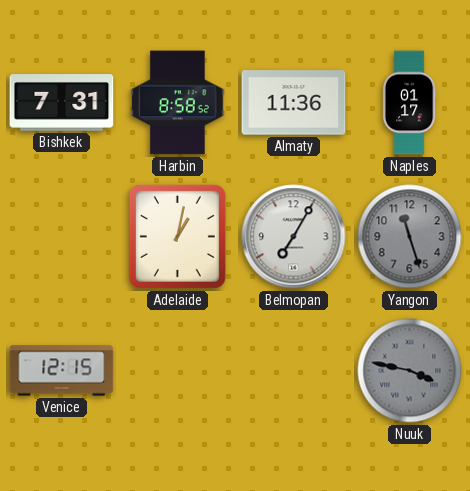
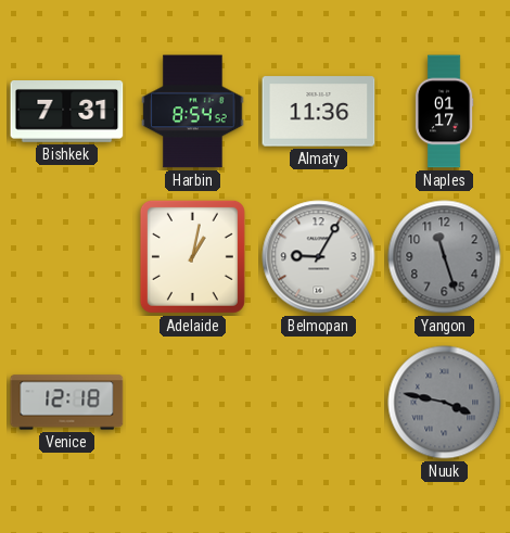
Harbin: 8:58 -> 8:54 (193, 112)
Belmopan: 7:05 -> 9:05 (319, 257)
Venice: 12:15 -> 12:18 (67, 403)
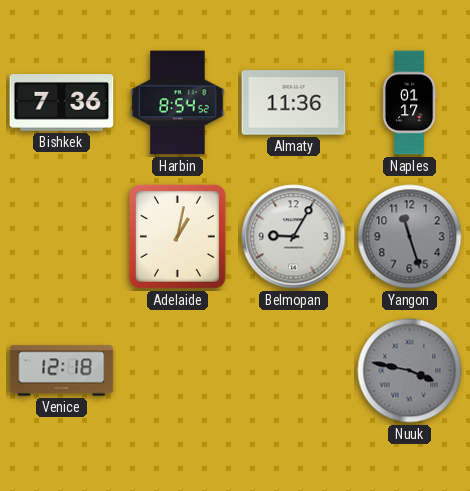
Bishkek: 7:31 -> 7:36 (62, 103)
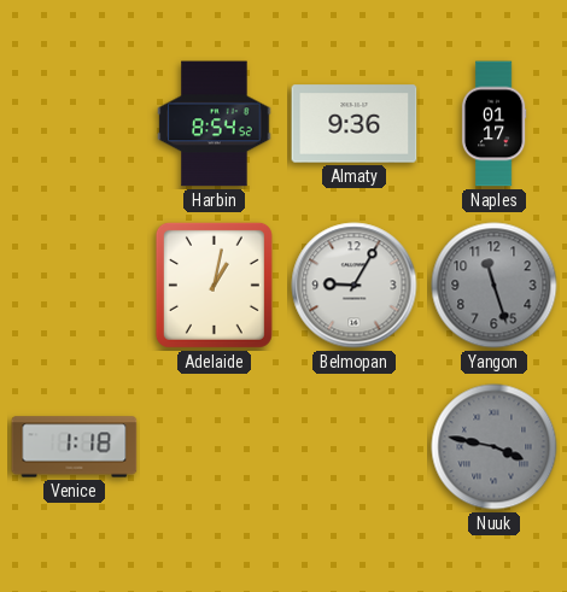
Bishkek: 7:36 -> none (62, 103)
Almaty: 11:36 -> 9:36 (355, 124)
Venice: 12:18 -> 1:18 (75, 447)
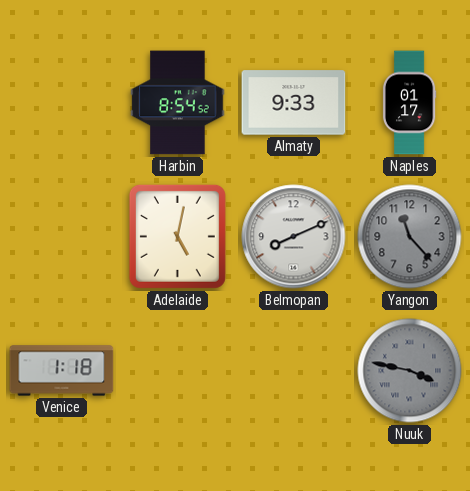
Almaty: 9:36 -> 9:33 (294, 103)
Adelaide: 1:02 -> 5:02 (177, 236)
Belmopan: 9:05 -> 8:11 (294, 237)
Yangon: 11:27 -> 11:23 (410, 237)
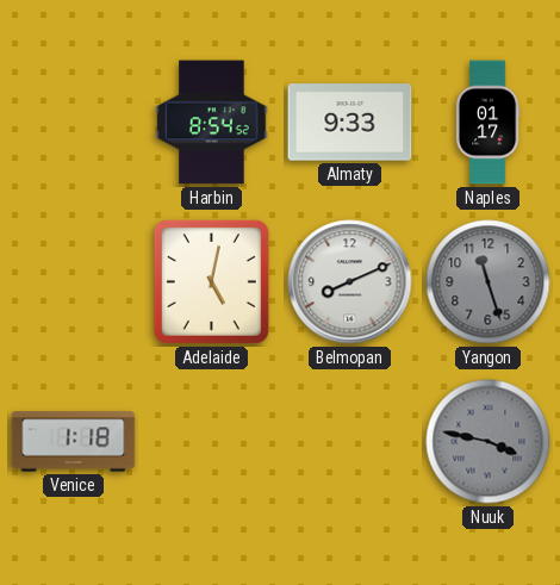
Yangon: 11:23 -> 11:27 (489, 282)
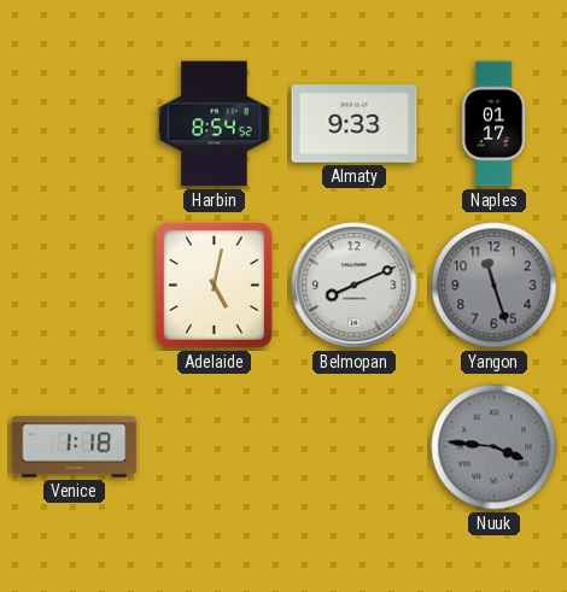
Nuuk: 3:47 -> 3:46 (495, 447)
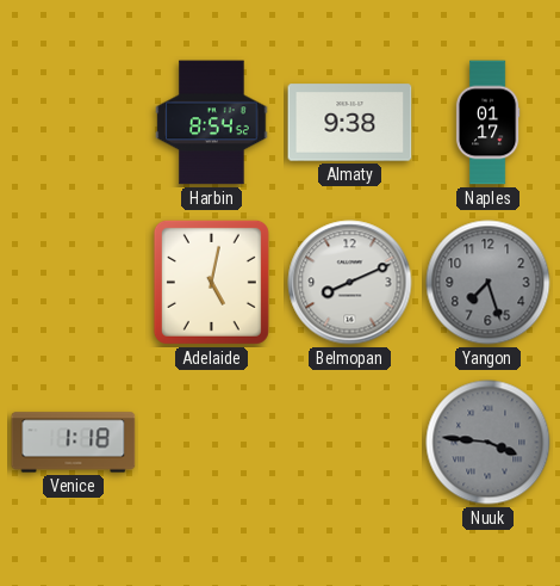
Almaty: 9:33 -> 9:38 (350, 123)
Yangon: 11:27 -> 7:27 (489, 283)
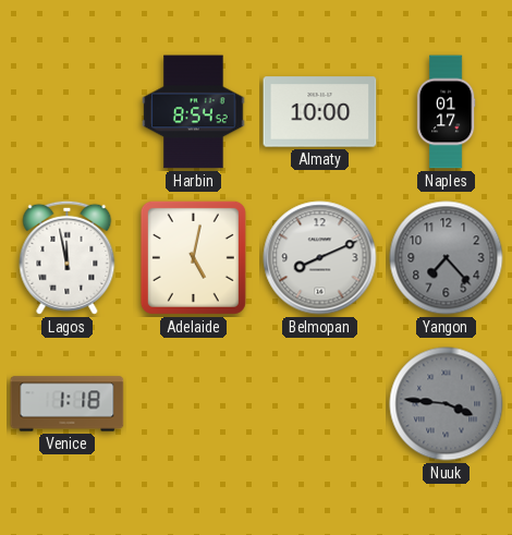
Almaty: 9:38 -> 10:00 (320, 112)
Lagos: none -> 11:58 (68, 257)
Yangon: 7:27 -> 7:23 (447, 258)
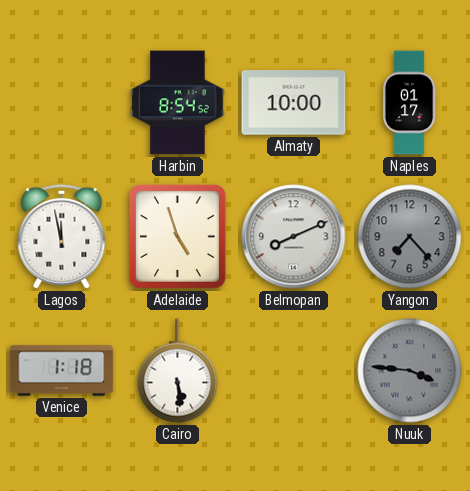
Adelaide: 5:02 -> 4:57 (177, 236)
Cairo: none -> 5:29 (178, 371)
